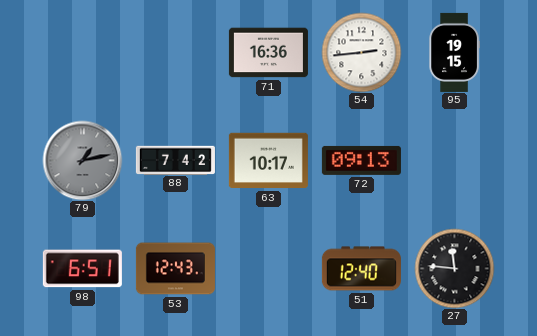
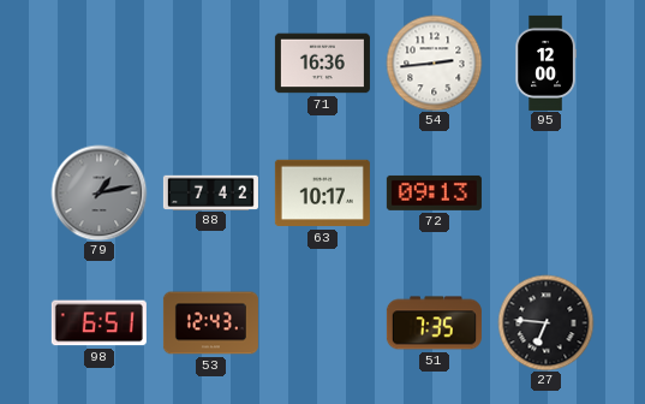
95: 19:15 -> 12:00 (545, 63)
51: 12:40 -> 7:35 (434, 323)
27: 11:46 -> 6:46 (545, 322)
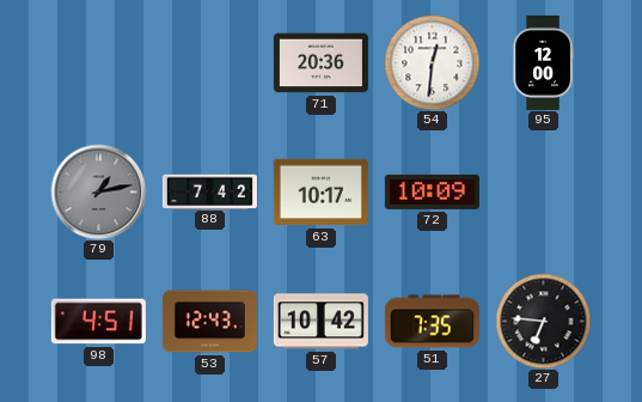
71: 16:36 -> 20:36 (320, 63)
54: 2:44 -> 12:31 (432, 62)
72: 09:13 -> 10:09 (432, 191)
98: 6:51 -> 4:51 (98, 322)
57: none -> 10:42 (320, 322)
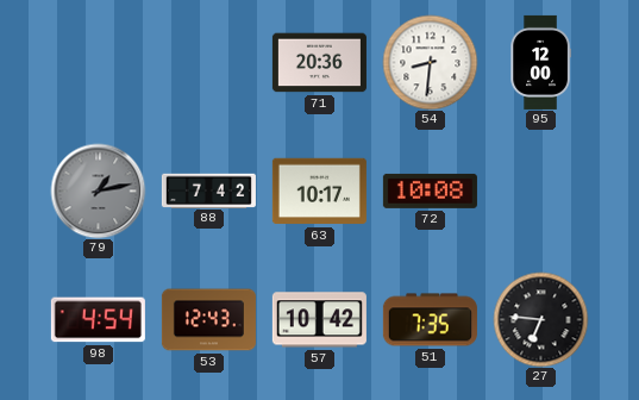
54: 12:31 -> 8:31 (430, 62)
72: 10:09 -> 10:08 (430, 190)
98: 4:51 -> 4:54 (98, 320)
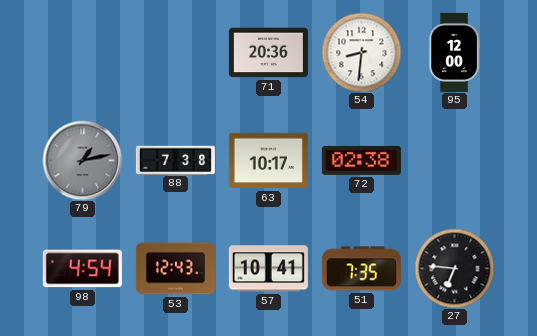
88: 7:42 -> 7:38 (175, 160)
72: 10:08 -> 02:38 (361, 160)
57: 10:42 -> 10:41 (268, 269)
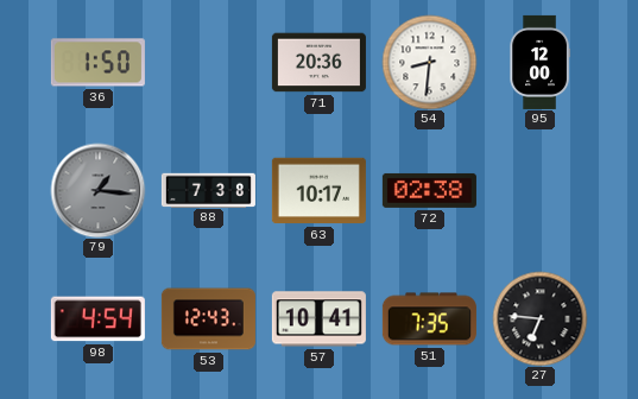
36: none -> 1:50 (97, 63)
79: 1:13 -> 1:16 (97, 190)
